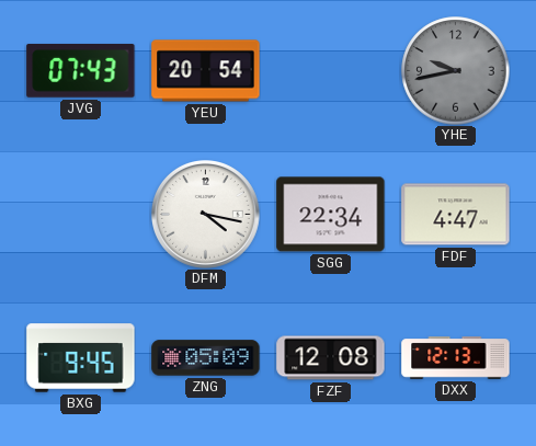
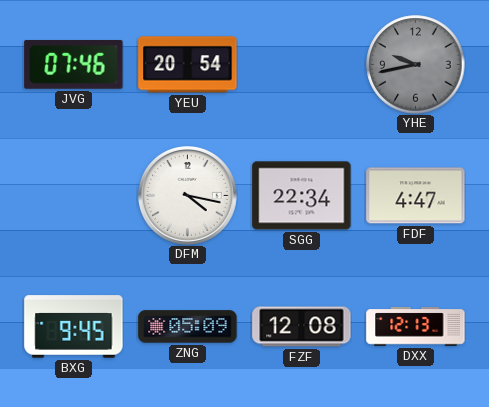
JVG: 07:43 -> 07:46 (74, 64)
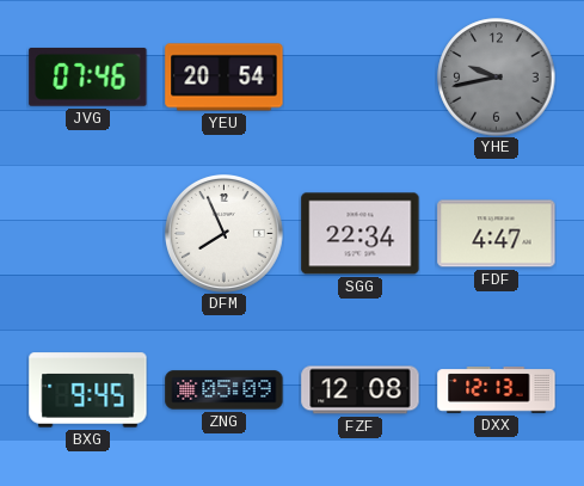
DFM: 4:17 -> 7:56 (225, 234)
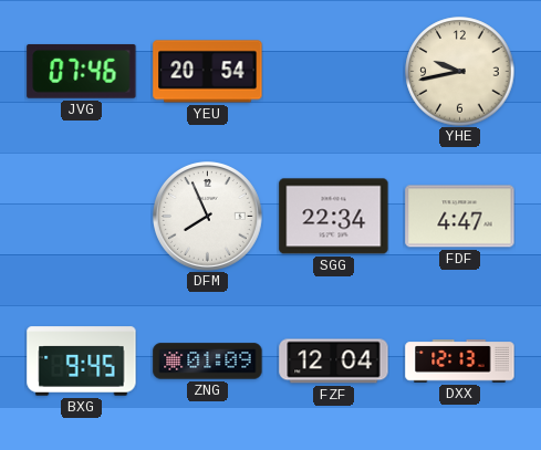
YHE dial: grey -> cream (460, 72)
ZNG: 05:09 -> 01:09 (208, 362)
FZF: 12:08 -> 12:04 (334, 362)
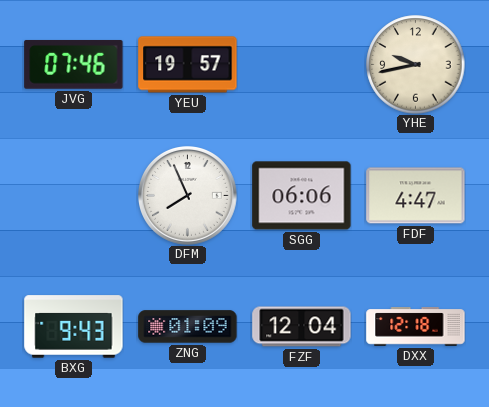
YEU: 20:54 -> 19:57 (188, 65)
SGG: 22:34 -> 06:06 (302, 196)
BXG: 9:45 -> 9:43 (74, 327)
DXX: 12:13 -> 12:18 (416, 327)
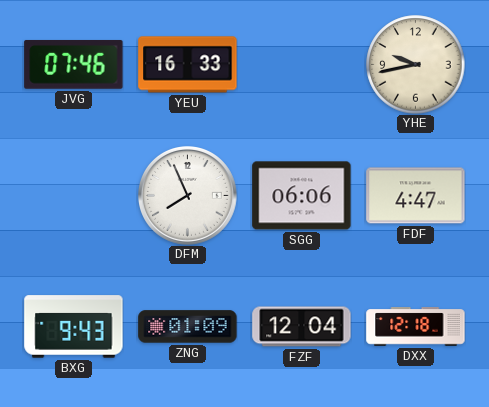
YEU: 19:57 -> 16:33 (188, 65)
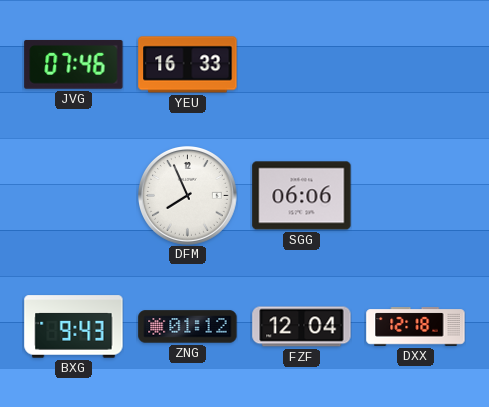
YHE: 9:43 -> none (416, 65)
FDF: 4:47 -> none (416, 196)
ZNG: 01:09 -> 01:12 (188, 327)
